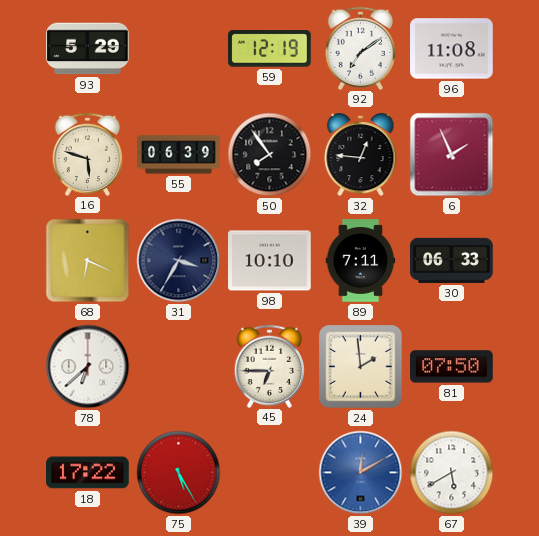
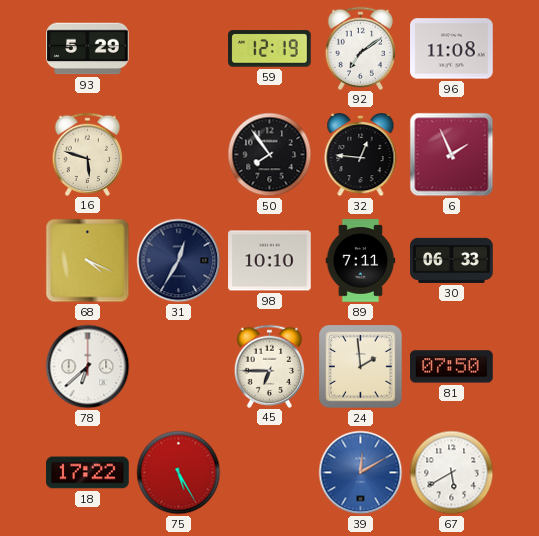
55: 06:39 -> none (179, 155)
68: 6:19 -> 4:19 (88, 261)
31: 3:35 -> 12:35 (179, 261)
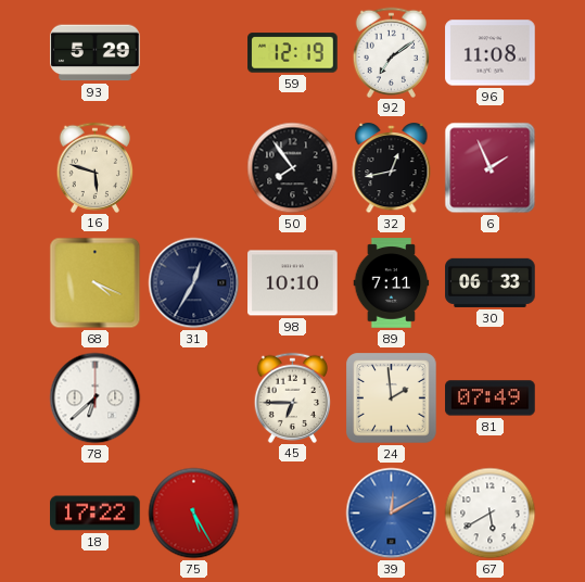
32: 12:46 -> 12:43 (392, 169)
81: 07:50 -> 07:49 (491, 398)
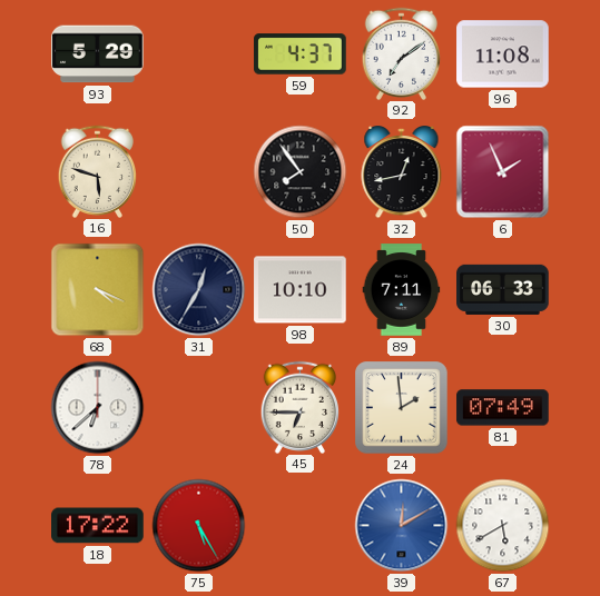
59: 12:19 -> 4:37 (301, 54)
